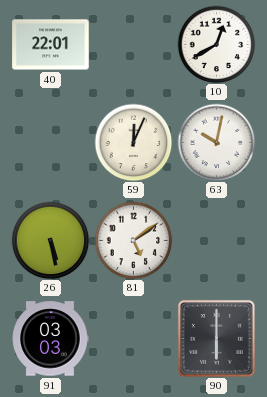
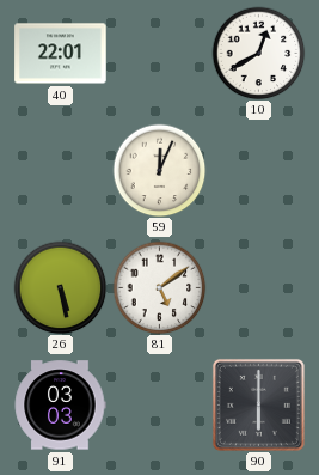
63: 10:02 -> none (216, 142)
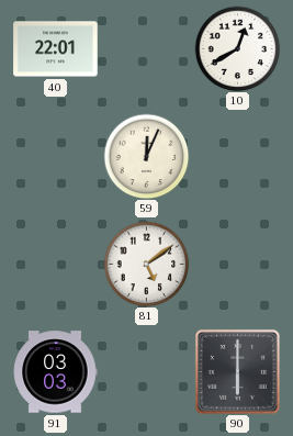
26: 5:28 -> none (60, 287)
